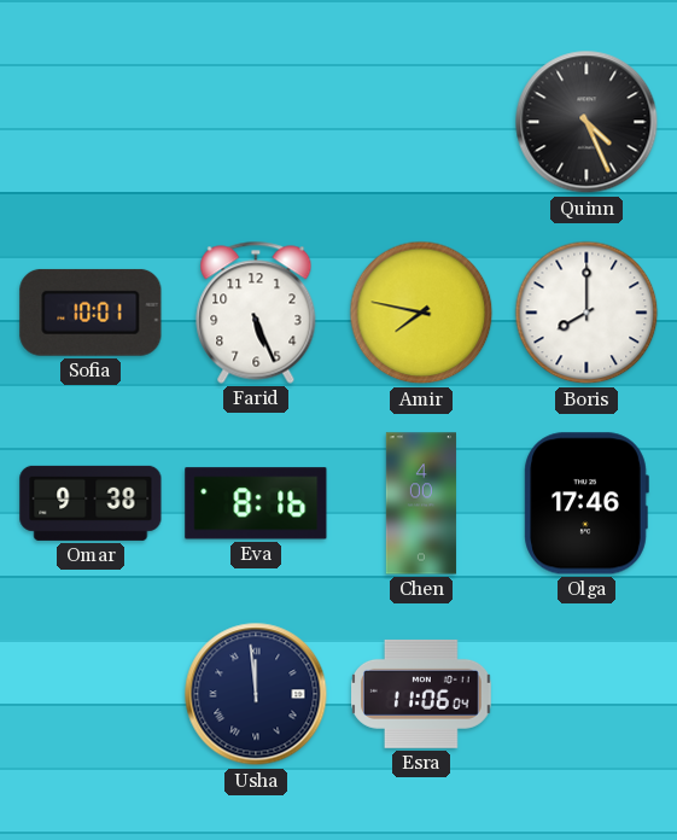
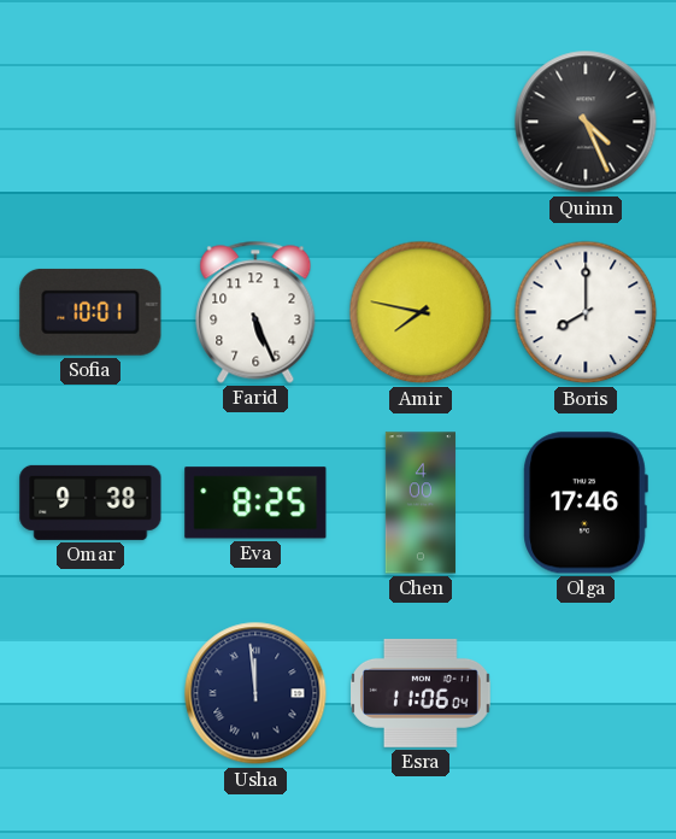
Eva: 8:16 -> 8:25 (255, 503)
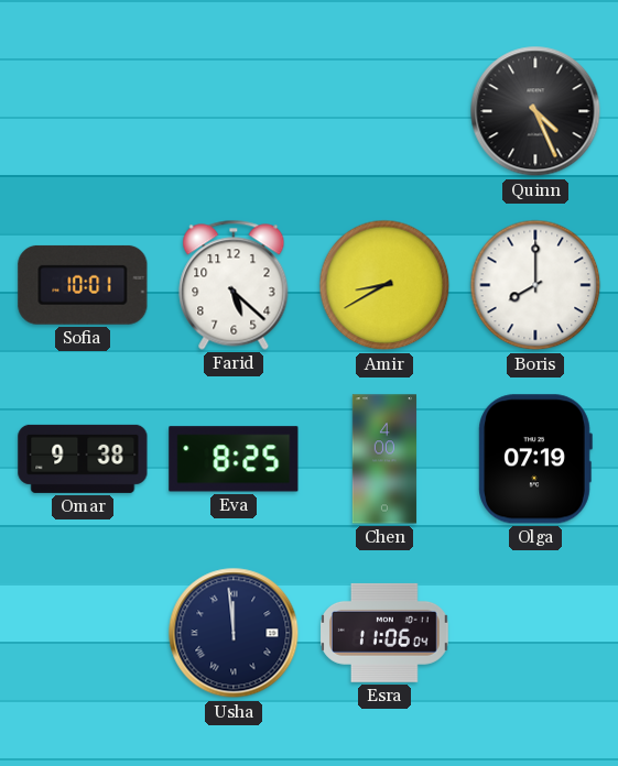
Farid: 5:26 -> 5:22 (234, 285)
Amir: 7:47 -> 8:40 (384, 285)
Olga: 17:46 -> 07:19 (535, 459)
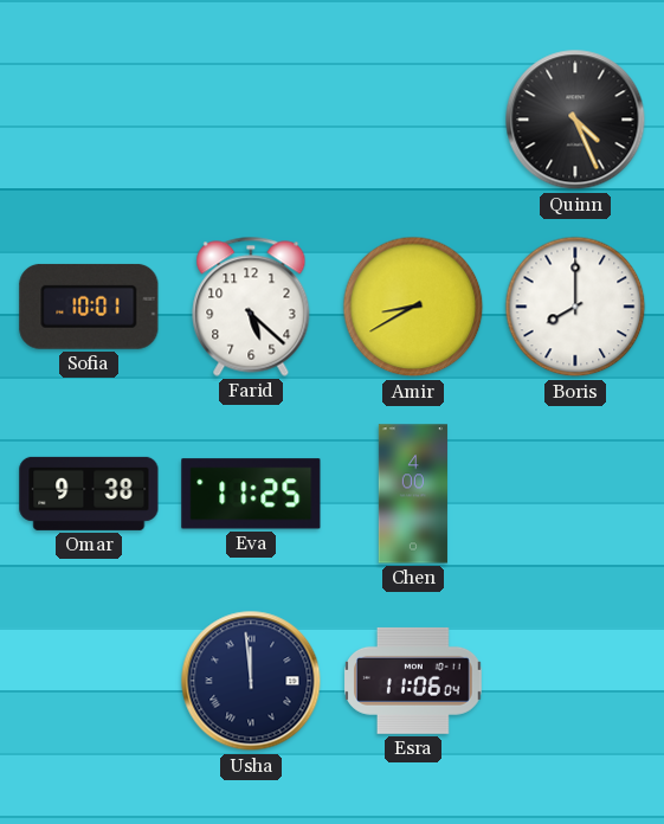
Eva: 8:25 -> 11:25 (251, 494)
Olga: 07:19 -> none (535, 459)
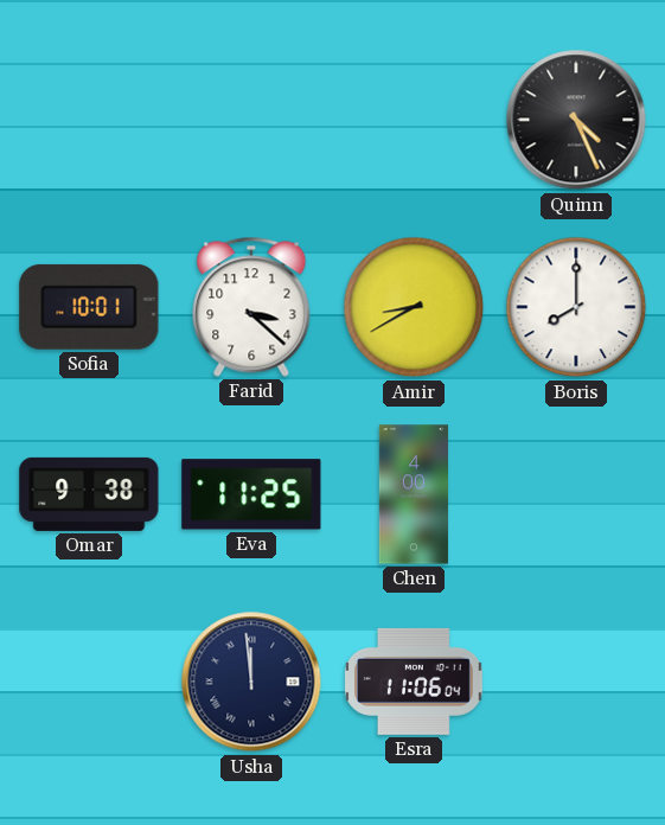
Farid: 5:22 -> 3:22 (251, 307)
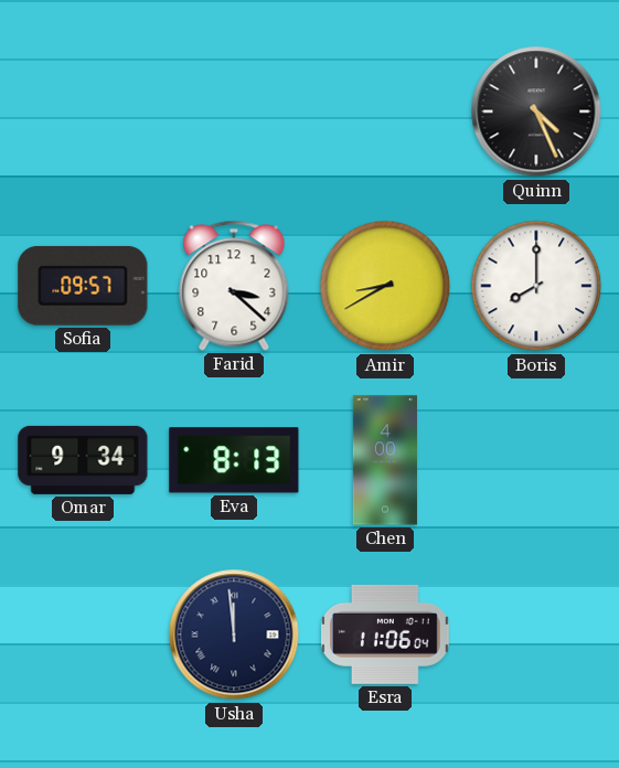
Sofia: 10:01 -> 09:57 (83, 286)
Omar: 9:38 -> 9:34 (83, 460)
Eva: 11:25 -> 8:13 (234, 460)
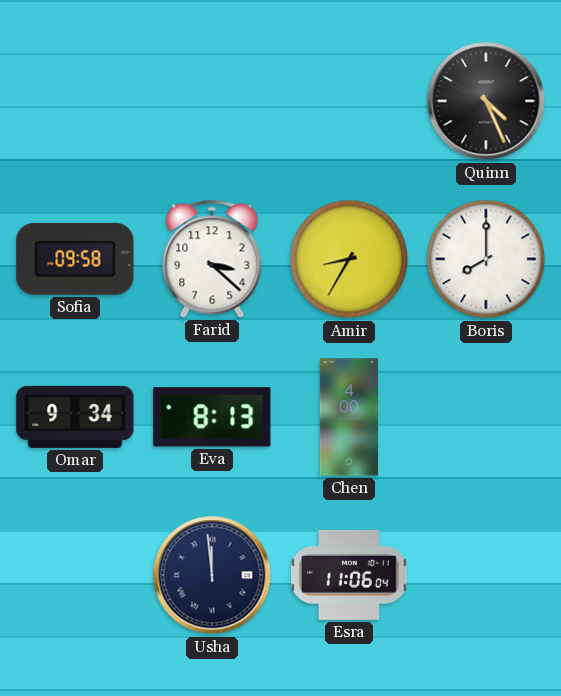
Sofia: 09:57 -> 09:58 (75, 259)
Amir: 8:40 -> 8:35 (349, 259)
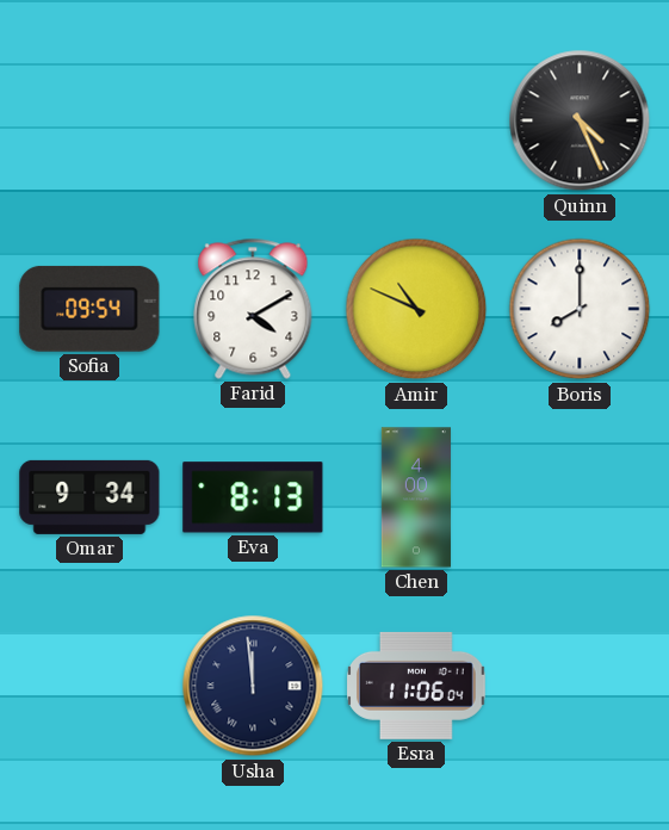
Sofia: 09:58 -> 09:54 (89, 309)
Farid: 3:22 -> 4:10 (253, 309)
Amir: 8:35 -> 10:49 (416, 309)
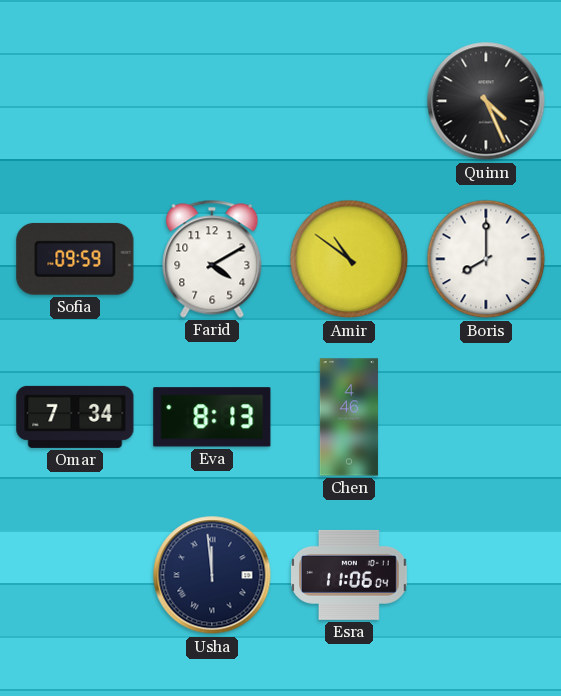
Sofia: 09:54 -> 09:59 (75, 259)
Amir: 10:49 -> 10:51 (349, 259)
Omar: 9:34 -> 7:34 (75, 417)
Chen: 4:00 -> 4:46 (349, 417)
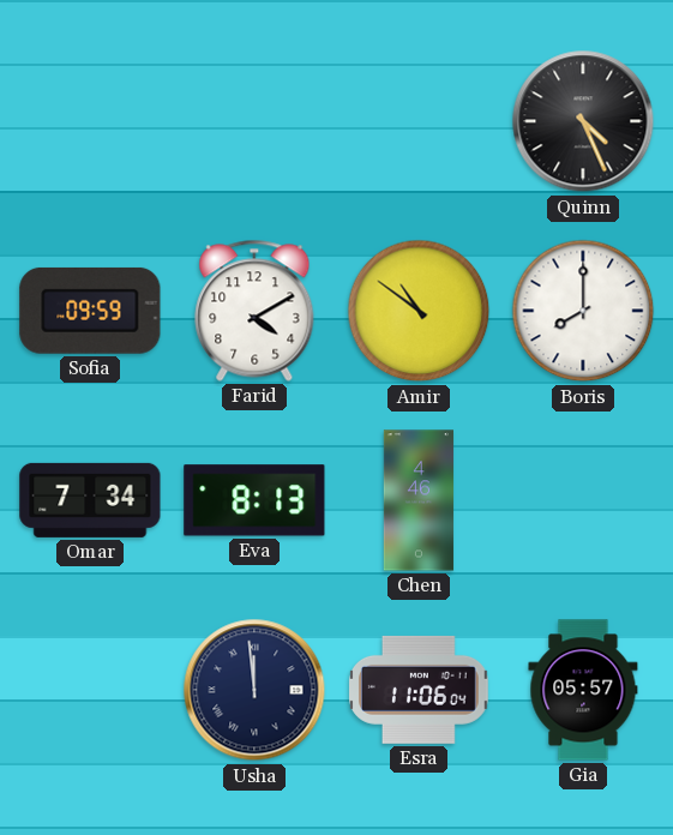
Gia: none -> 05:57 (583, 690)
